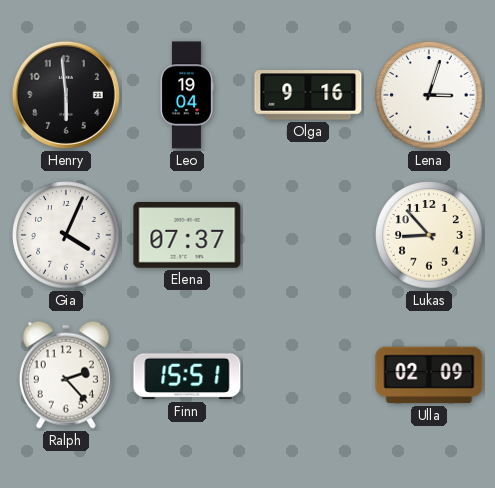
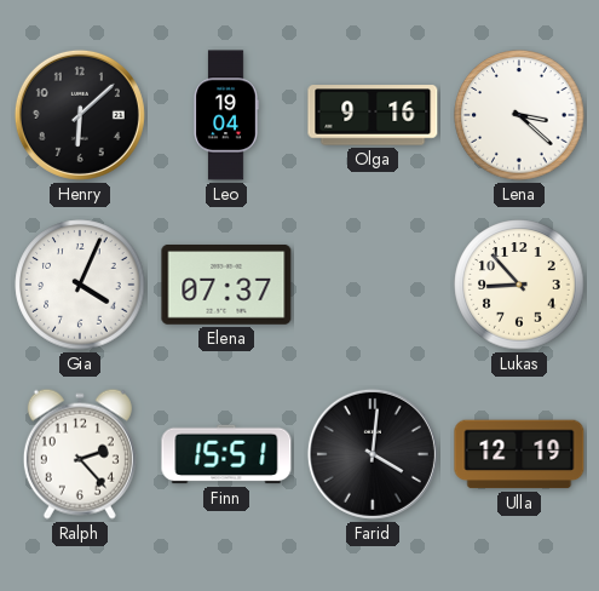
Henry: 5:59 -> 6:08 (80, 115)
Lena: 3:03 -> 3:22 (519, 115)
Farid: none -> 4:01 (373, 454)
Ulla: 02:09 -> 12:19 (519, 454)
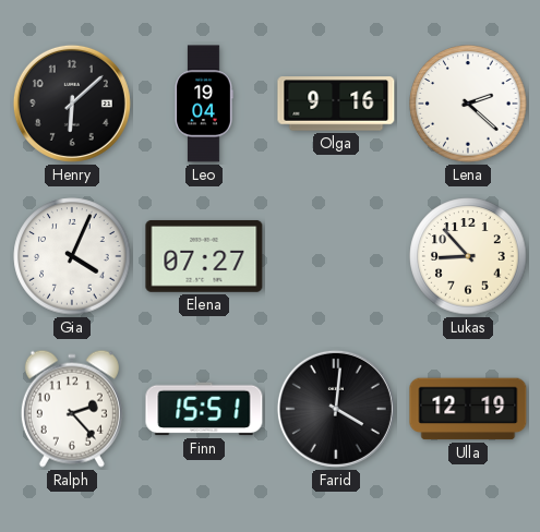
Lena: 3:22 -> 2:22 (468, 104)
Elena: 07:37 -> 07:27 (204, 256)
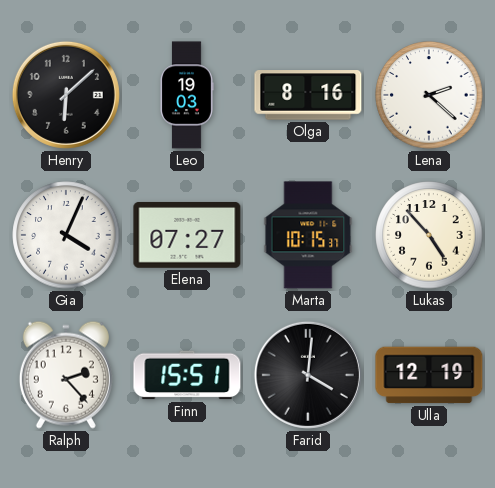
Leo: 19:04 -> 19:03 (187, 95)
Olga: 9:16 -> 8:16 (308, 95)
Marta: none -> 10:15 (308, 235)
Lukas: 8:53 -> 4:53 (429, 235)
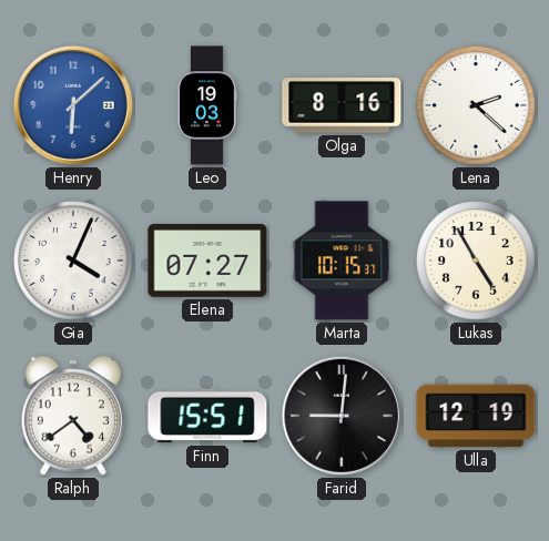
Henry dial: black -> blue (73, 105)
Lukas: 4:53 -> 4:55 (476, 261)
Ralph: 2:23 -> 4:39 (73, 416)
Farid: 4:01 -> 9:01 (342, 416)
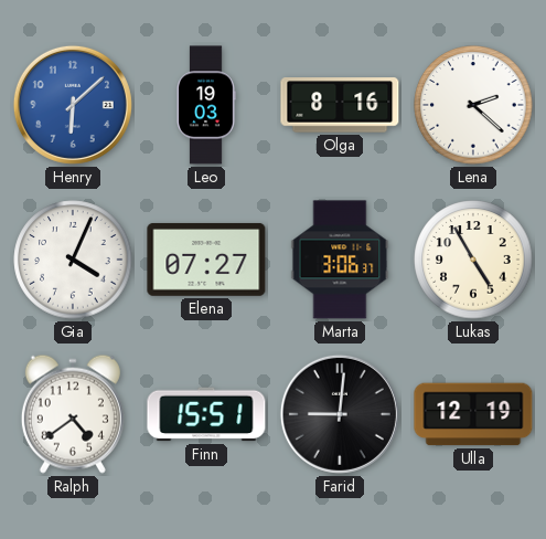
Marta: 10:15 -> 3:06 (340, 260)
